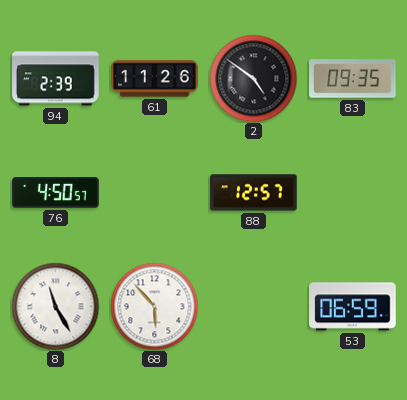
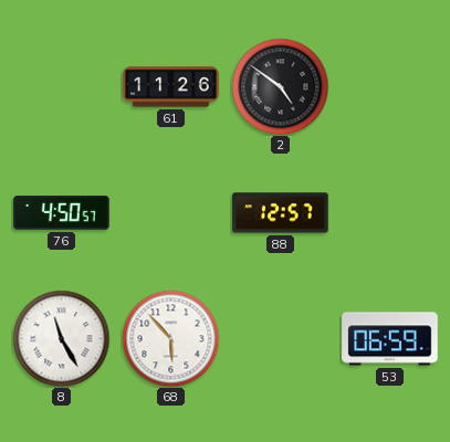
94: 2:39 -> none (56, 79)
83: 09:35 -> none (353, 79)
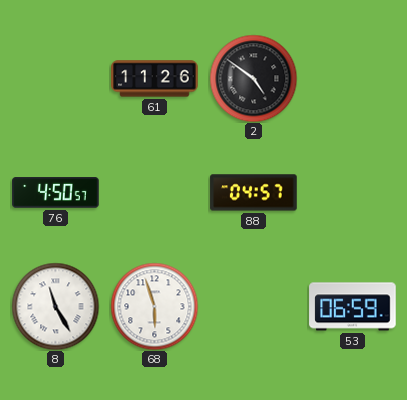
88: 12:57 -> 04:57 (254, 193)
68: 5:53 -> 5:57 (154, 306)
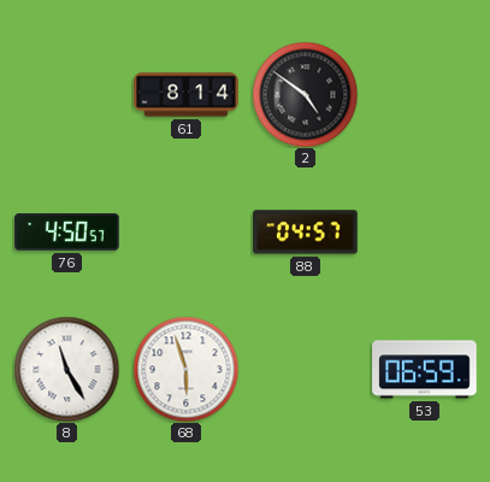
61: 11:26 -> 8:14 (187, 95)
